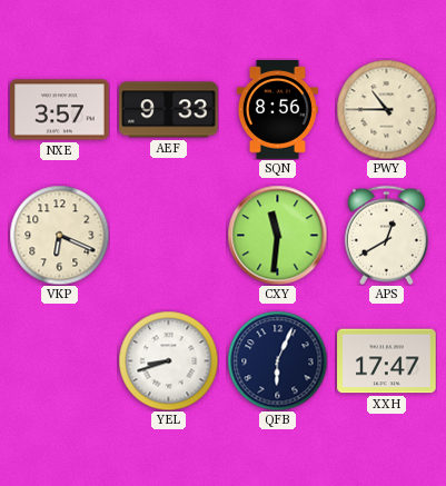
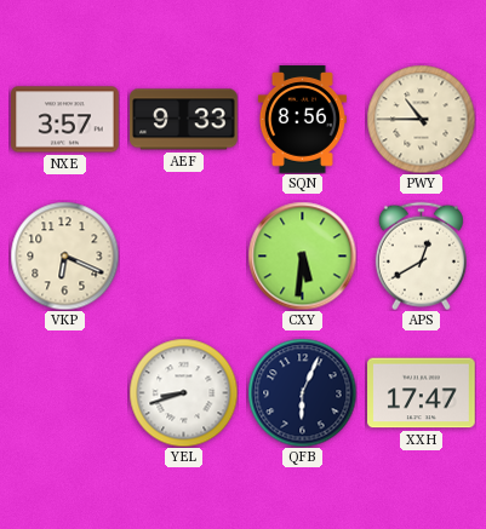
CXY: 11:31 -> 5:31 (302, 255)
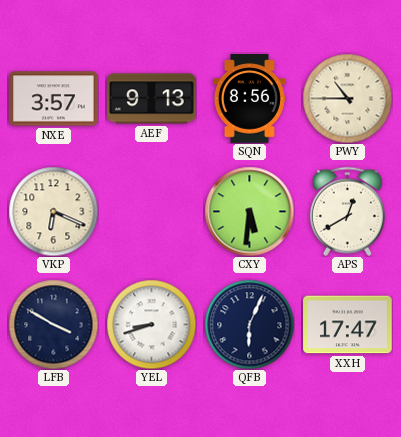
AEF: 9:33 -> 9:13 (152, 99)
LFB: none -> 3:50 (53, 324)
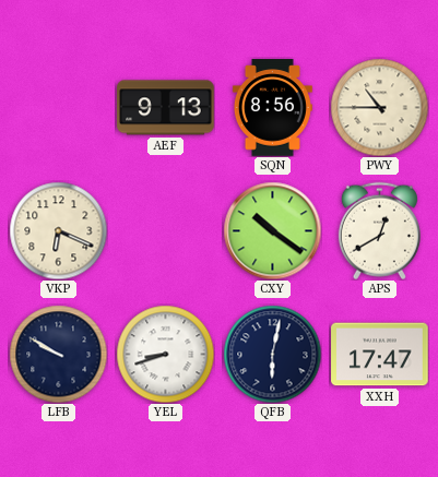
NXE: 3:57 -> none (54, 99)
CXY: 5:31 -> 10:21 (272, 230)
LFB: 3:50 -> 9:50 (58, 354)
QFB: 6:04 -> 6:02 (272, 354)
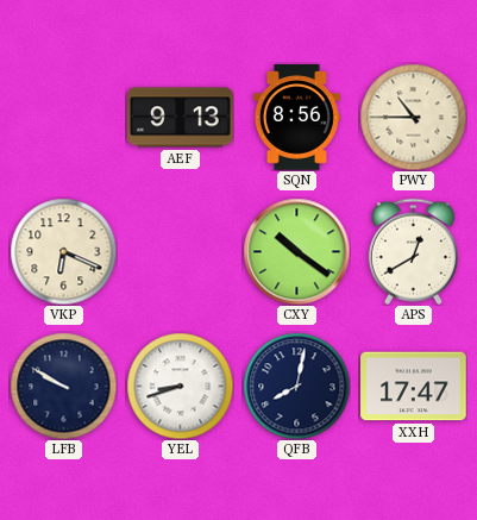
QFB: 6:02 -> 8:02 (296, 386)
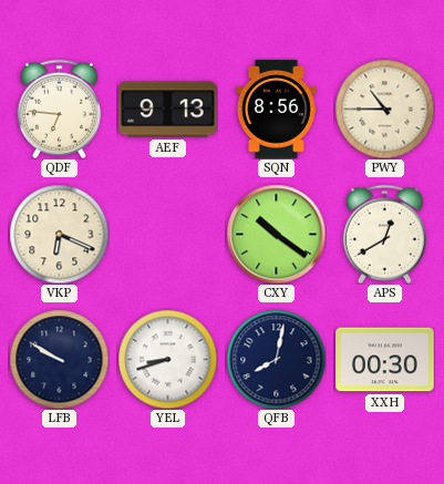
QDF: none -> 6:46 (59, 109)
XXH: 17:47 -> 00:30 (385, 360)
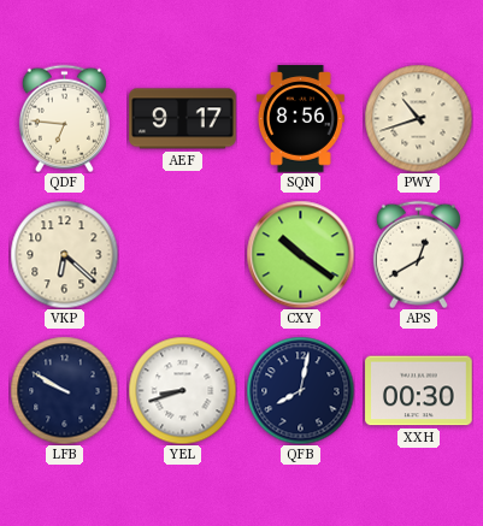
AEF: 9:13 -> 9:17 (183, 119)
PWY: 10:45 -> 10:42 (418, 118)
VKP: 6:19 -> 6:22 (64, 254)
